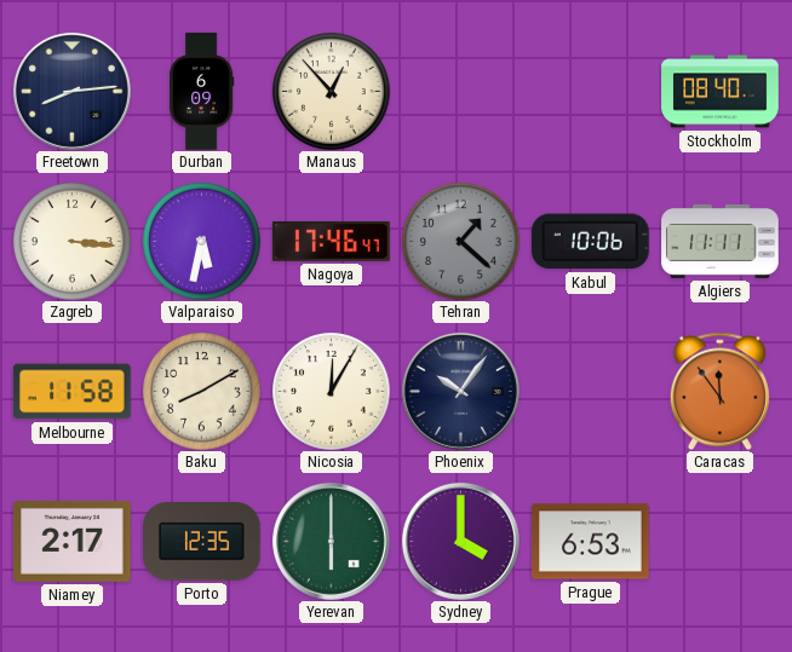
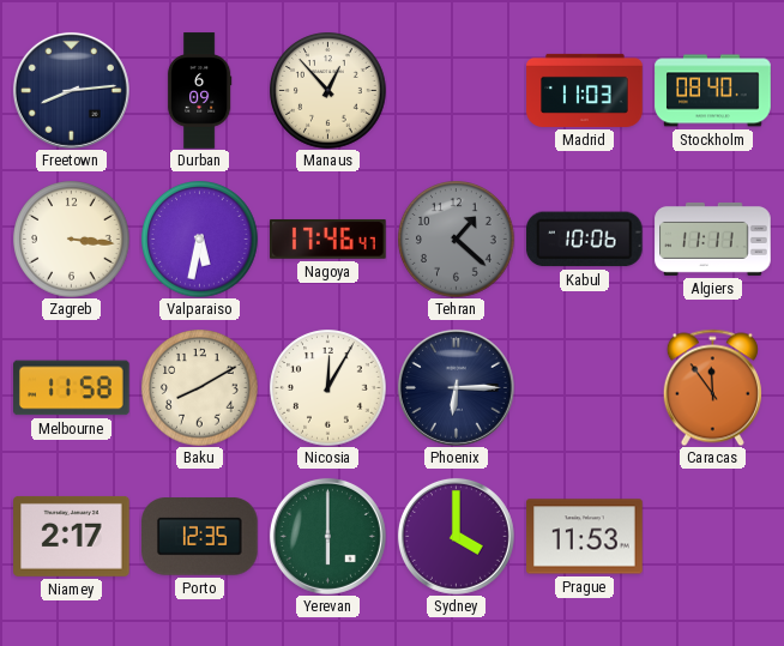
Madrid: none -> 11:03 (585, 90)
Phoenix: 10:06 -> 6:15 (456, 387)
Prague: 6:53 -> 11:53 (585, 537)
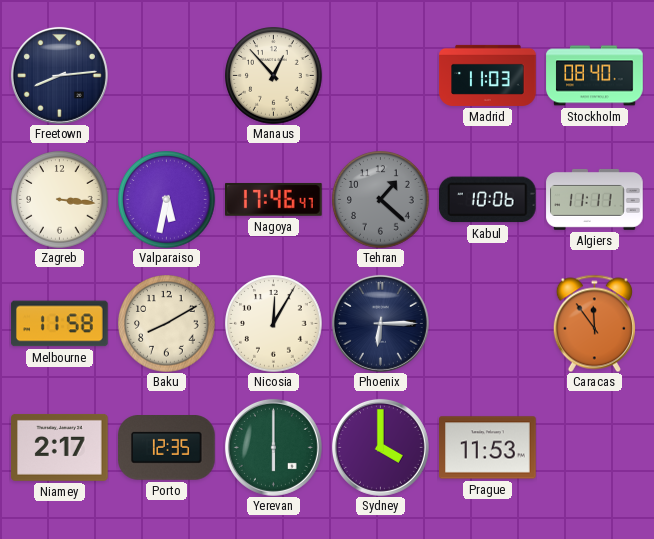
Durban: 6:09 -> none (199, 91)
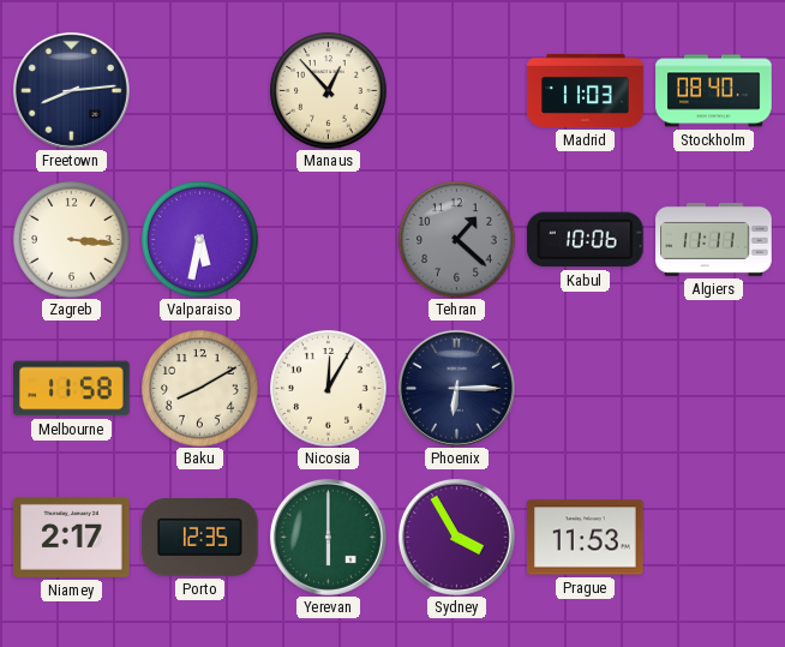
Nagoya: 17:46 -> none (274, 199)
Caracas: 11:54 -> none (594, 323)
Sydney: 4:00 -> 3:55 (456, 537)
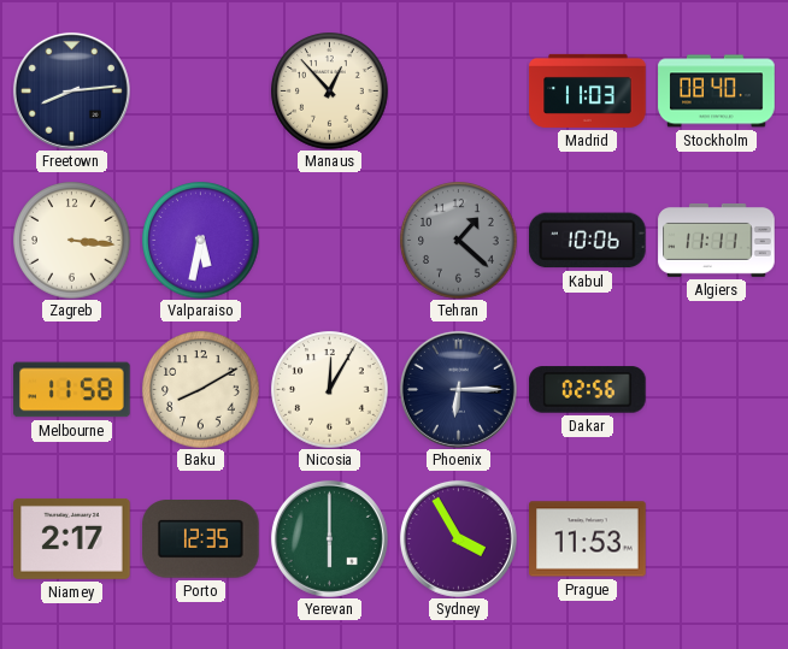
Dakar: none -> 02:56 (588, 390)
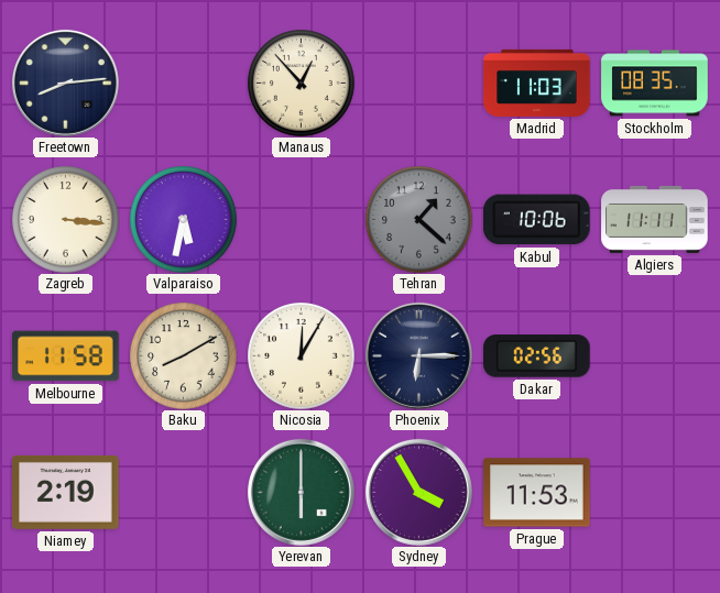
Stockholm: 08:40 -> 08:35 (655, 84)
Niamey: 2:17 -> 2:19 (66, 492)
Porto: 12:35 -> none (201, 539)
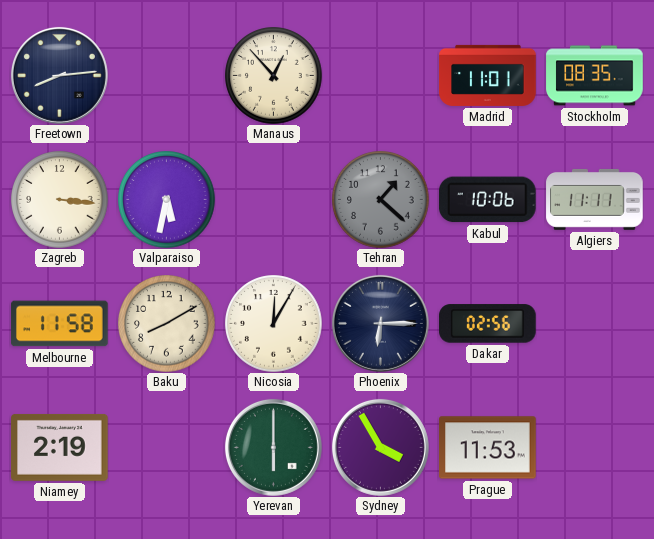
Madrid: 11:03 -> 11:01 (488, 75)
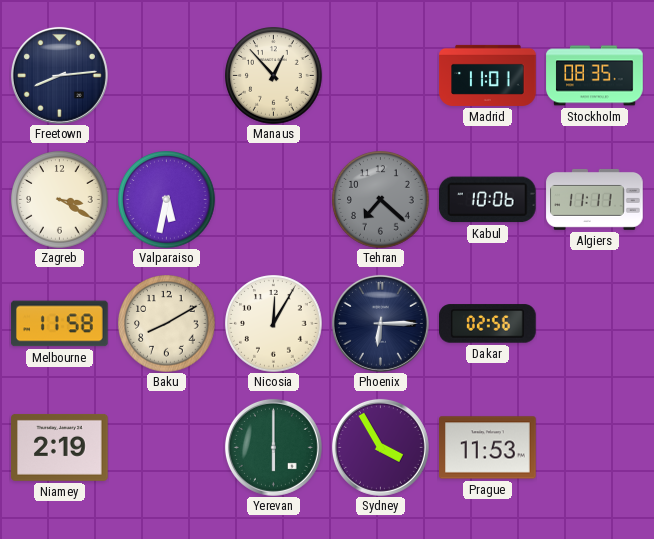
Zagreb: 3:16 -> 3:20 (60, 200)
Tehran: 1:22 -> 7:22 (381, 200)
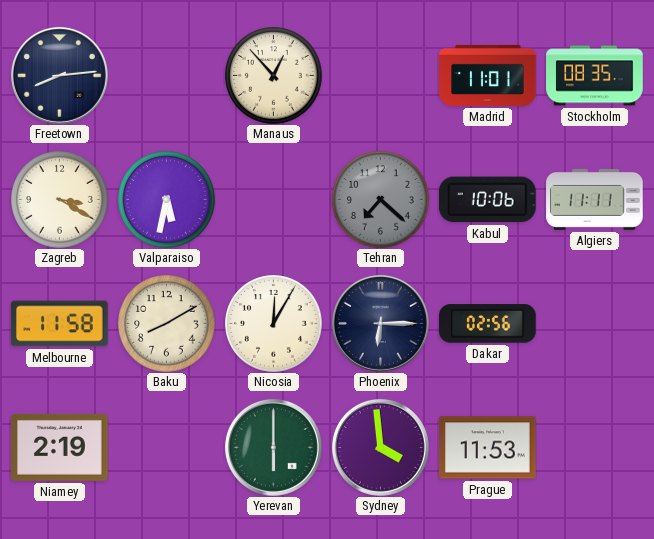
Sydney: 3:55 -> 3:59 (380, 447)
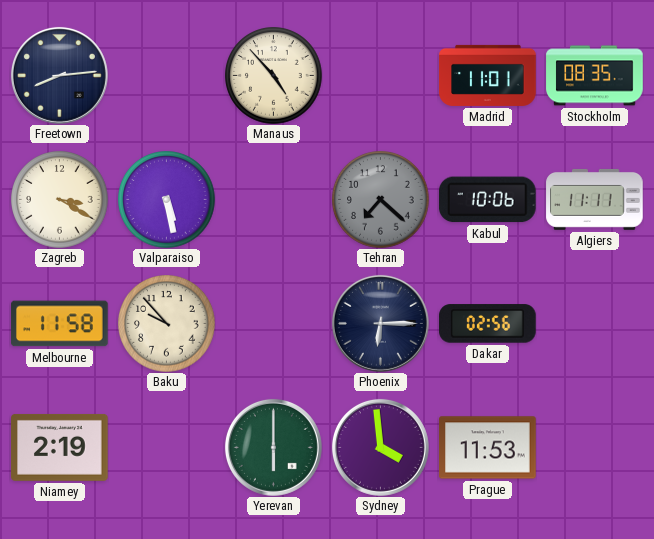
Manaus: 12:53 -> 4:53 (274, 76)
Valparaiso: 5:32 -> 5:28 (167, 200)
Baku: 8:10 -> 9:53 (167, 324)
Nicosia: 12:05 -> none (274, 324)
